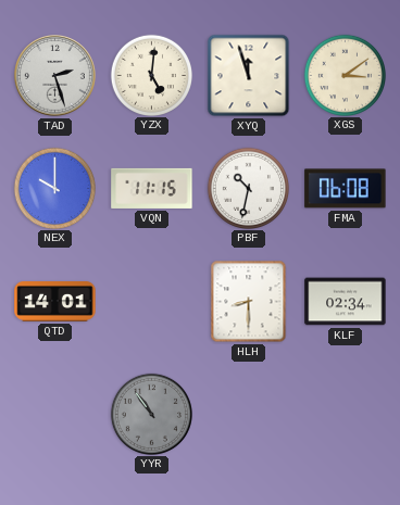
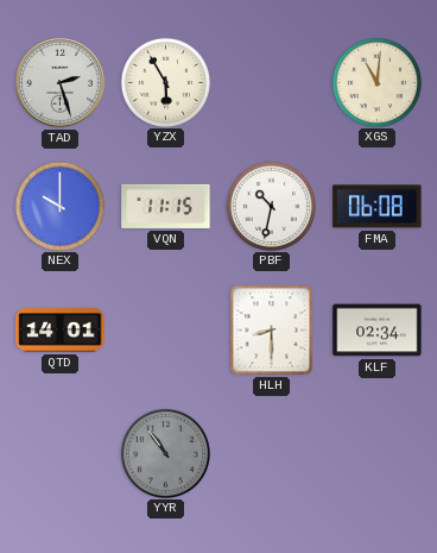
YZX: 5:01 -> 5:55 (165, 82)
XYQ: 11:57 -> none (249, 76)
XGS: 3:09 -> 11:01 (376, 82)
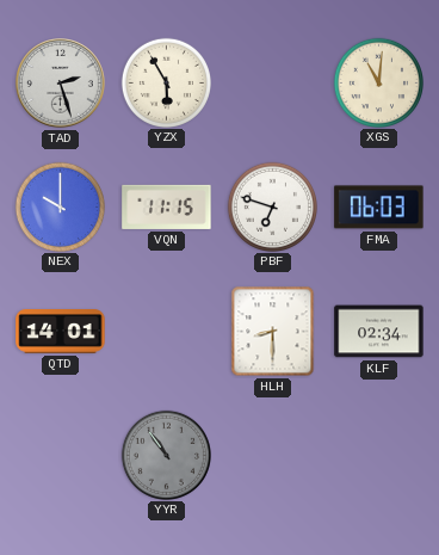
PBF: 10:32 -> 6:48 (272, 206)
FMA: 06:08 -> 06:03 (379, 208)
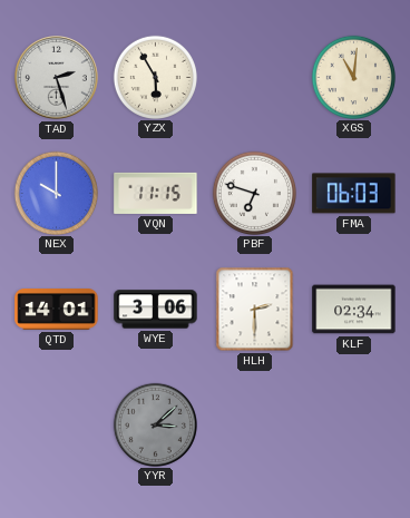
WYE: none -> 3:06 (156, 310)
HLH: 8:30 -> 2:30 (255, 310)
YYR: 10:54 -> 3:08 (155, 424)
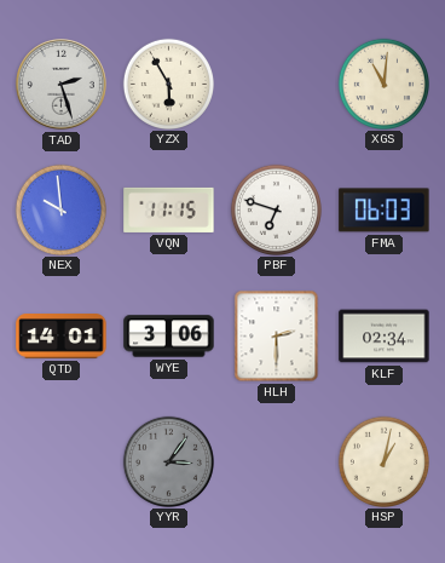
NEX: 10:00 -> 9:59 (60, 209)
YYR: 3:08 -> 3:06 (168, 461)
HSP: none -> 1:02 (383, 461)
